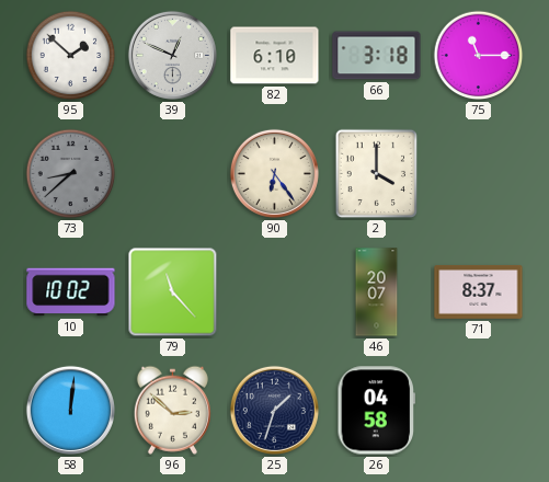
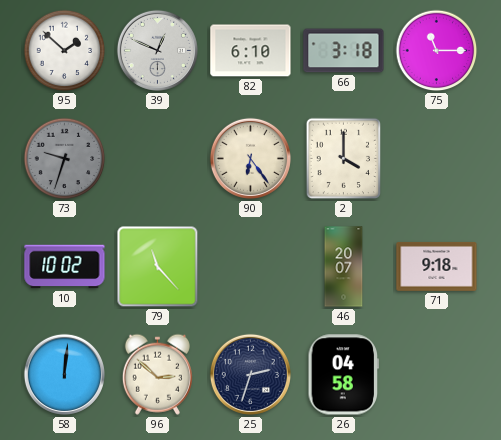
73: 8:38 -> 9:33 (65, 159)
71: 8:37 -> 9:18 (437, 266)
25: 1:33 -> 2:33 (250, 374)
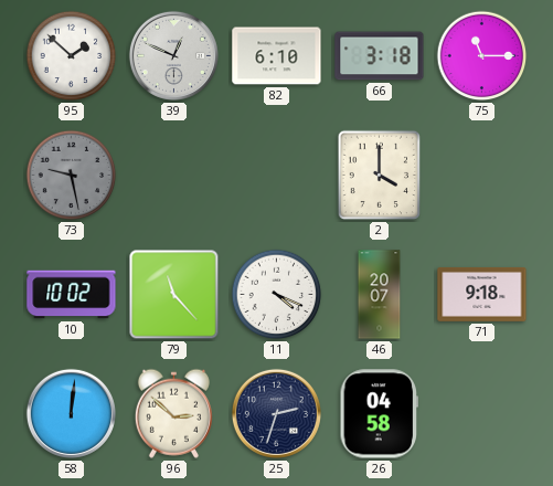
73: 9:33 -> 9:28 (72, 176)
90: 6:24 -> none (250, 158)
11: none -> 4:19 (277, 295)
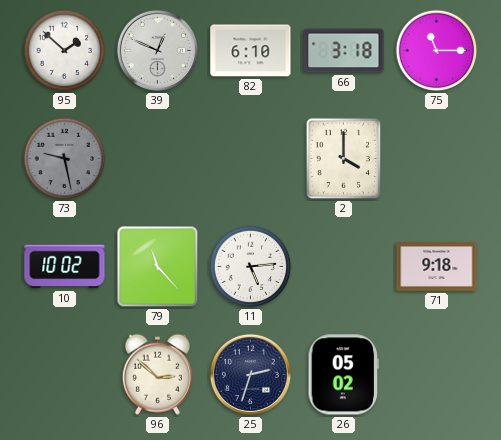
11: 4:19 -> 5:14 (251, 267)
46: 20:07 -> none (380, 295)
58: 12:01 -> none (71, 413)
26: 04:58 -> 05:02 (344, 375)
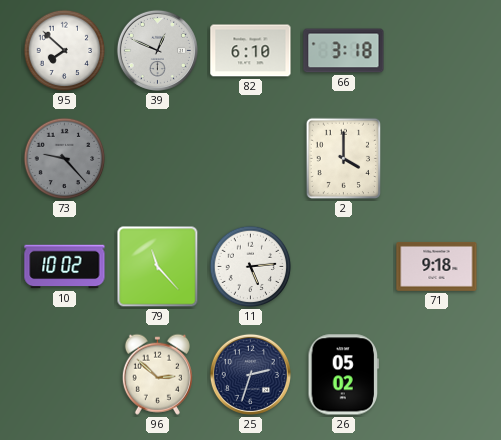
95: 1:52 -> 7:52 (65, 51)
75: 11:15 -> none (437, 51)
73: 9:28 -> 9:23 (65, 159)
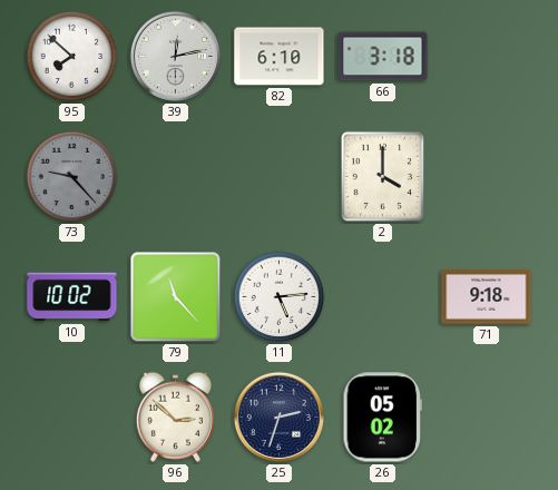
39: 12:49 -> 12:13 (175, 56)
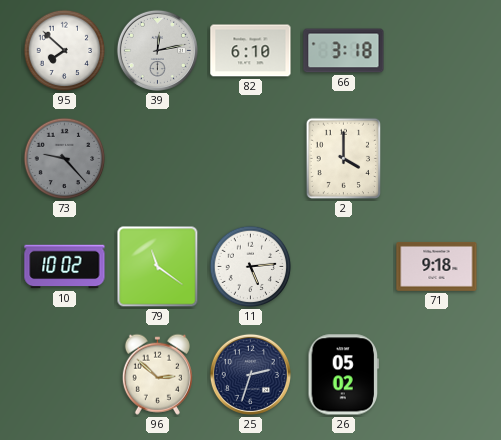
79: 11:23 -> 11:21 (158, 267)
